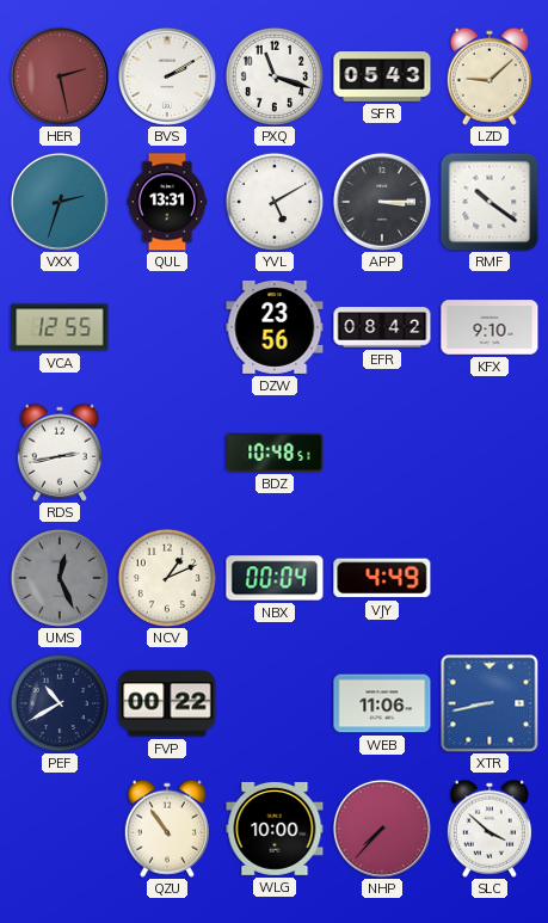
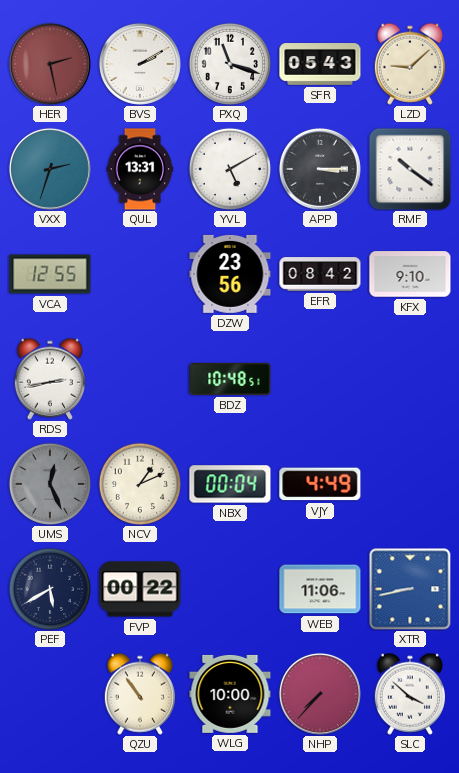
PEF: 10:40 -> 5:40 (49, 588)
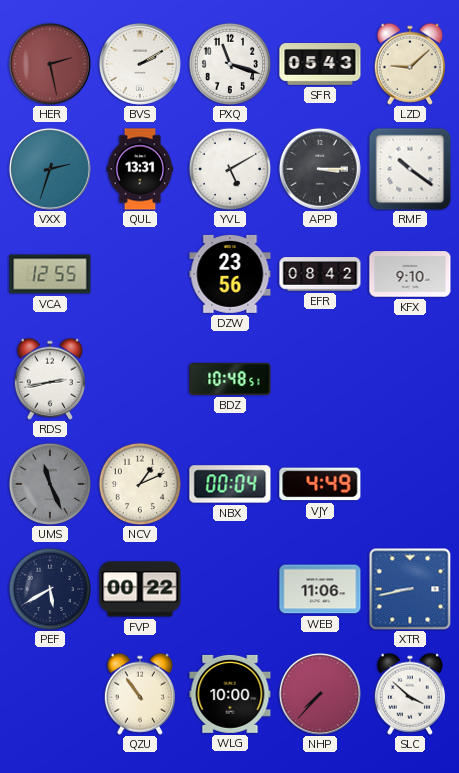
UMS: 12:26 -> 11:26 (49, 483)
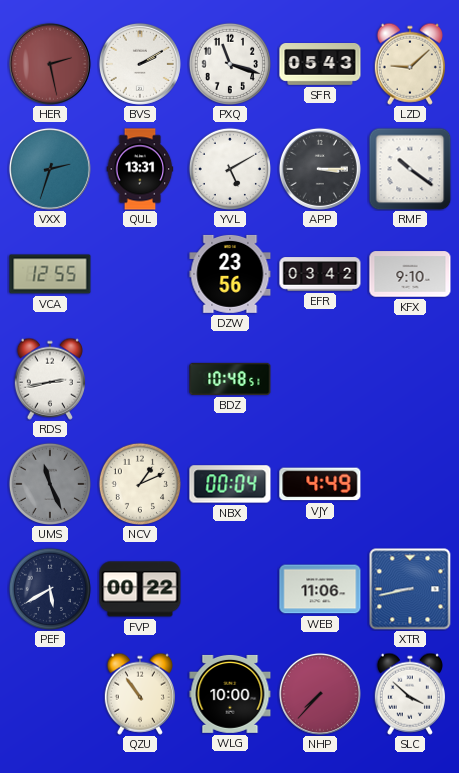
EFR: 08:42 -> 03:42 (320, 274)
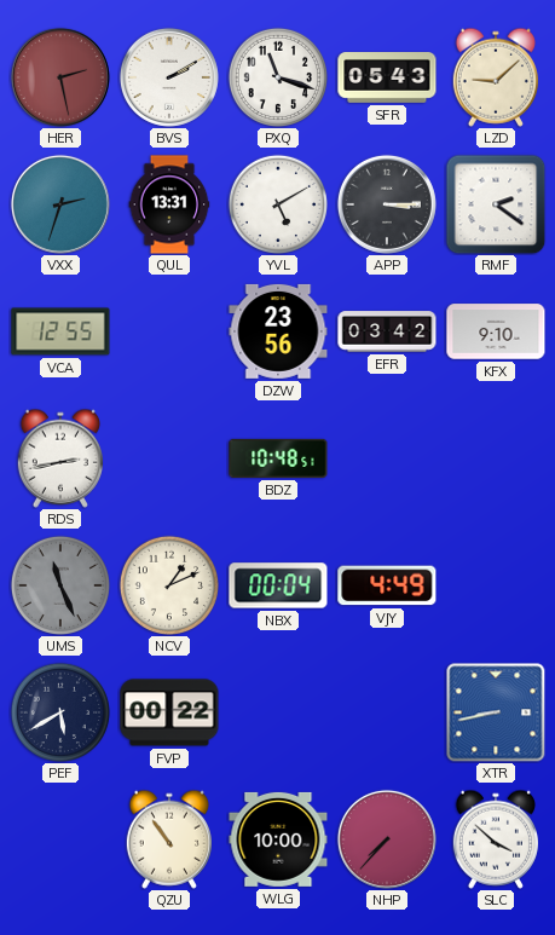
RMF: 10:21 -> 2:21 (496, 204)
WEB: 11:06 -> none (320, 589)
